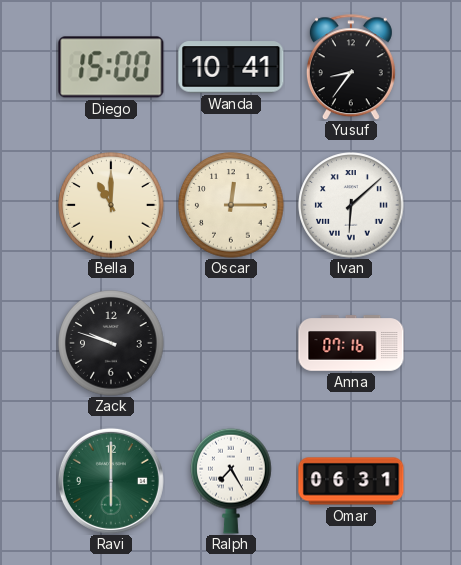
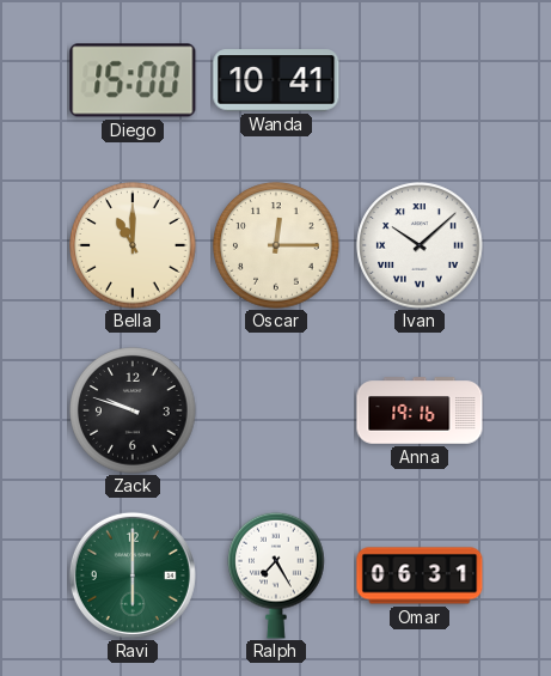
Yusuf: 8:36 -> none (351, 67)
Ivan: 6:08 -> 10:08 (420, 245)
Anna: 07:16 -> 19:16 (420, 410)
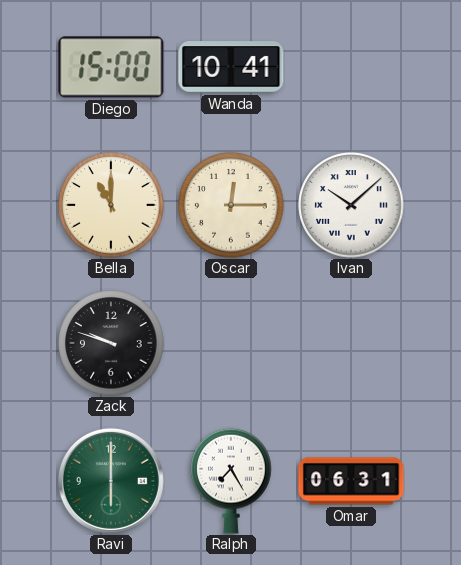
Anna: 19:16 -> none (420, 410)
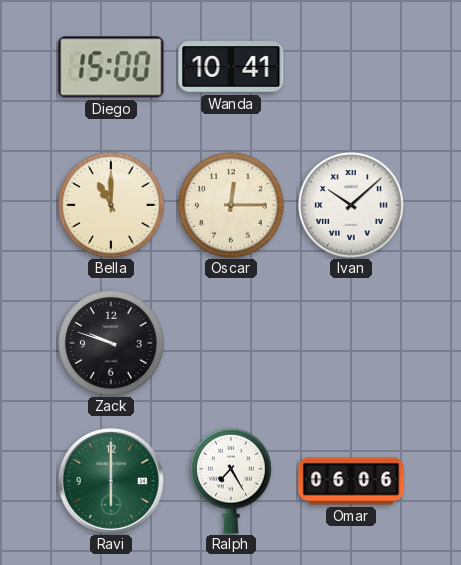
Omar: 06:31 -> 06:06 (351, 481)
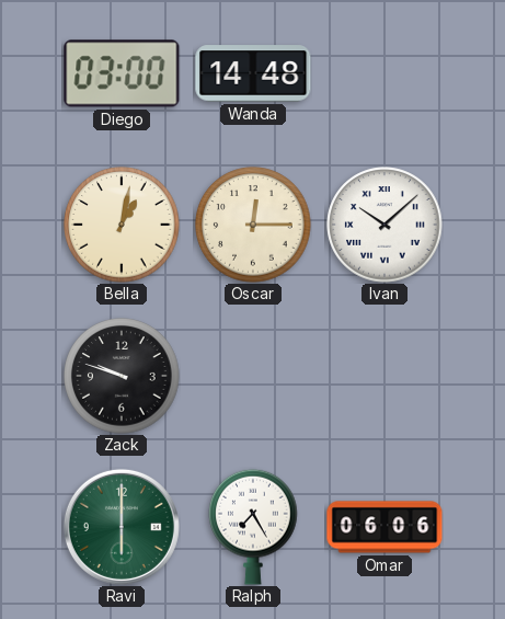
Diego: 15:00 -> 03:00 (122, 73)
Wanda: 10:41 -> 14:48 (253, 73)
Bella: 11:00 -> 1:02 (122, 225)
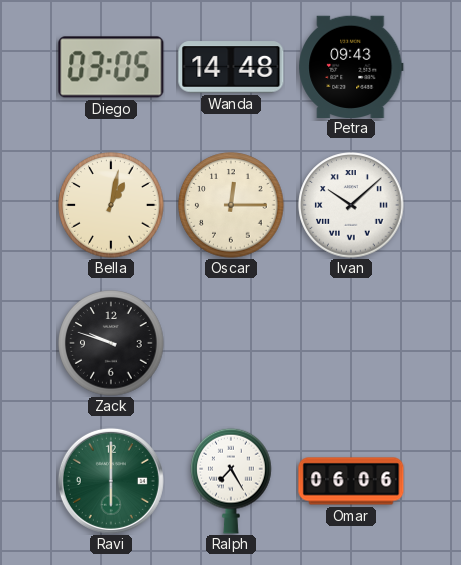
Diego: 03:00 -> 03:05 (111, 67)
Petra: none -> 09:43 (351, 66)
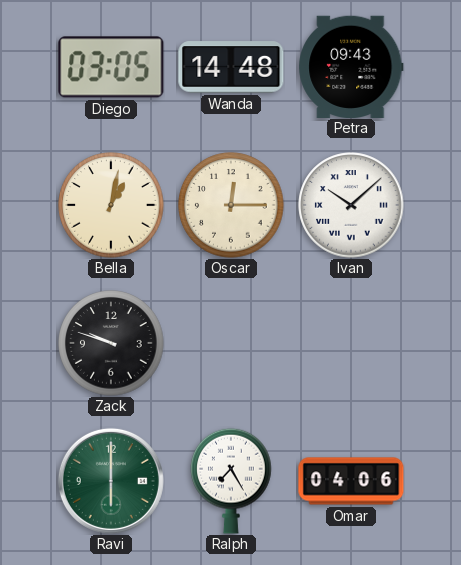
Omar: 06:06 -> 04:06 (351, 481)
